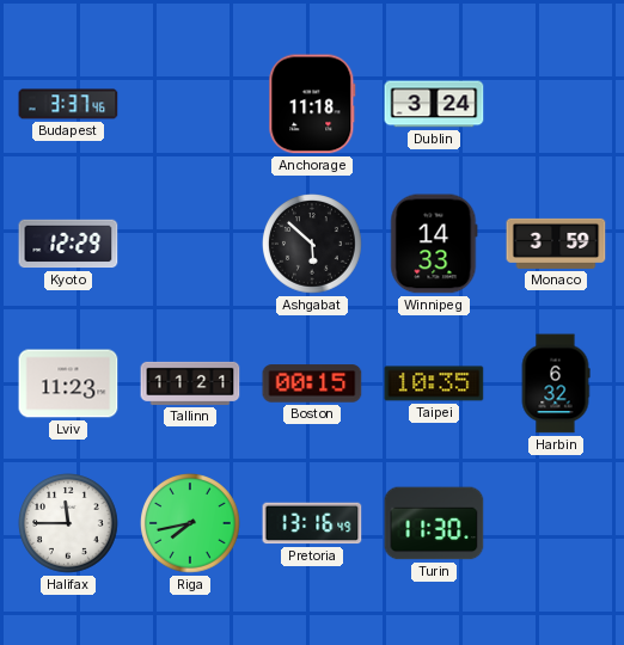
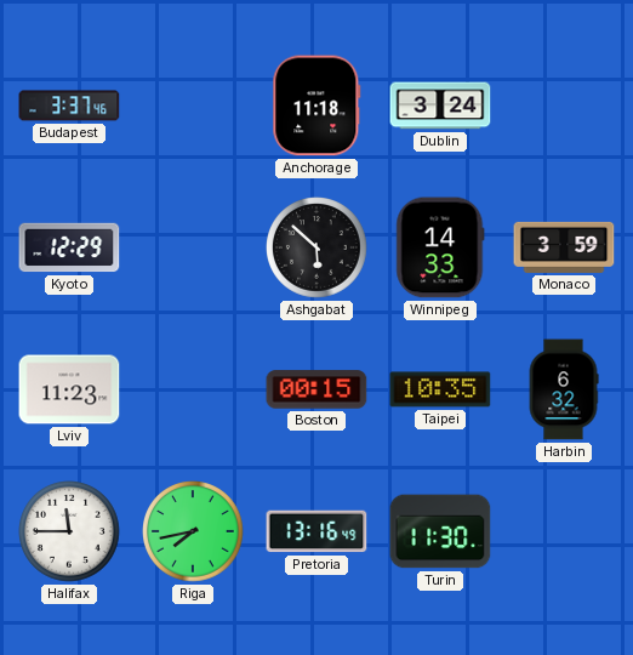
Tallinn: 11:21 -> none (190, 383)
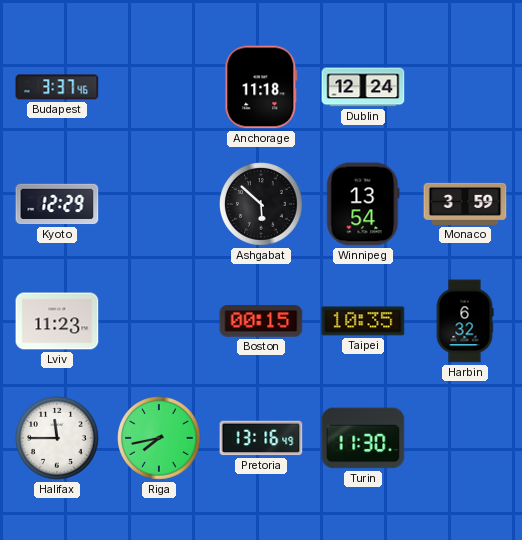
Dublin: 3:24 -> 12:24 (363, 87)
Winnipeg: 14:33 -> 13:54 (363, 204)
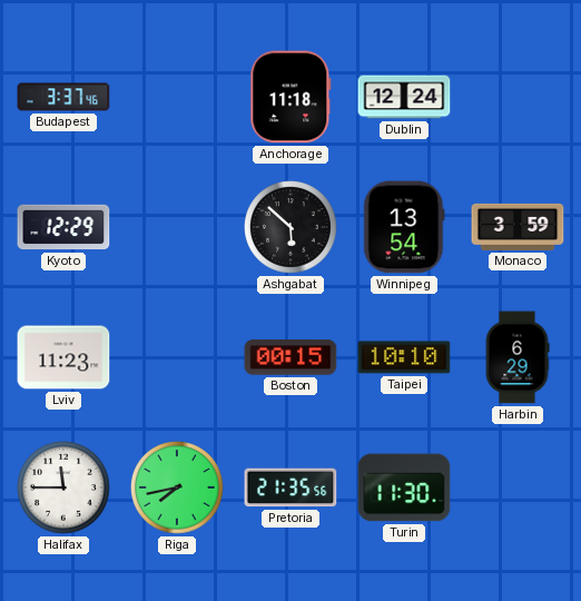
Taipei: 10:35 -> 10:10 (404, 357)
Harbin: 6:32 -> 6:29 (518, 357)
Pretoria: 13:16 -> 21:35 (290, 487)
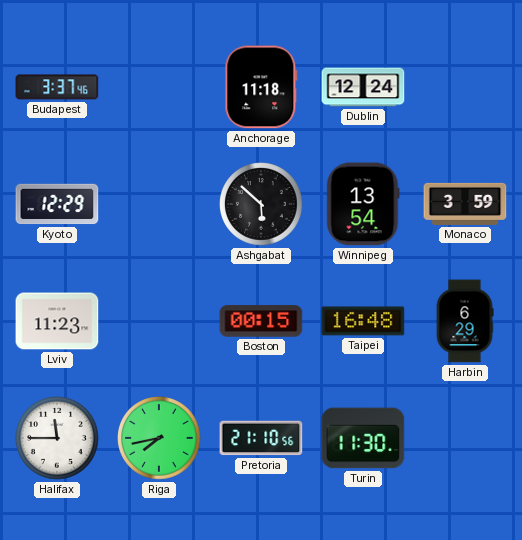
Taipei: 10:10 -> 16:48 (363, 321)
Pretoria: 21:35 -> 21:10 (261, 438)
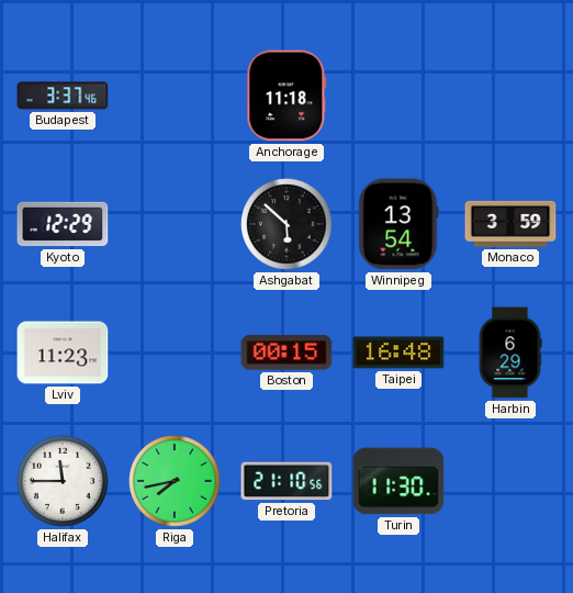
Dublin: 12:24 -> none (363, 87)
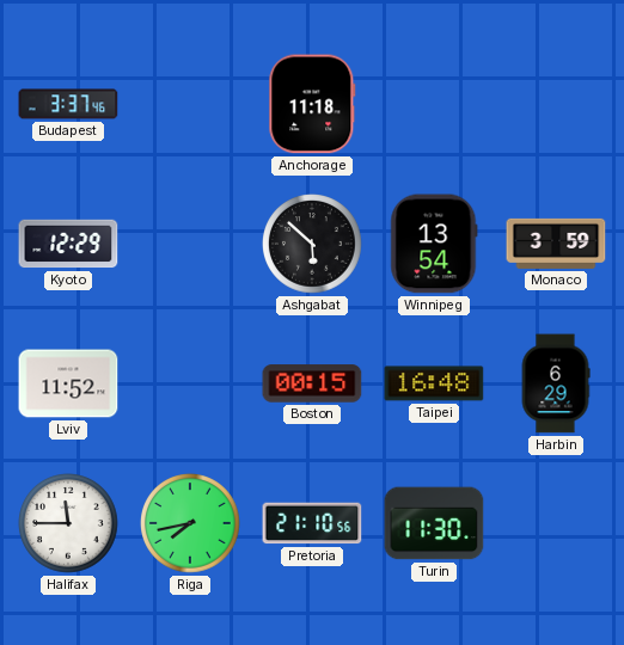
Lviv: 11:23 -> 11:52 (68, 383)
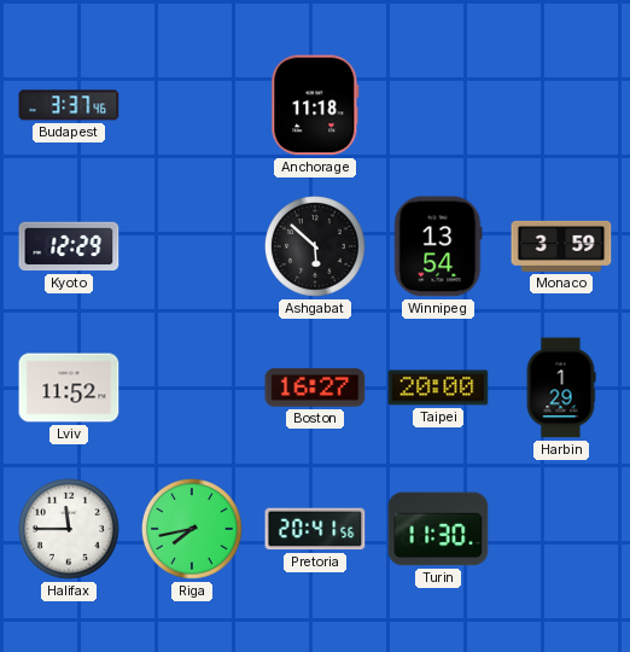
Boston: 00:15 -> 16:27 (315, 388)
Taipei: 16:48 -> 20:00 (438, 388)
Harbin: 6:29 -> 1:29 (561, 388)
Pretoria: 21:10 -> 20:41 (315, 529)
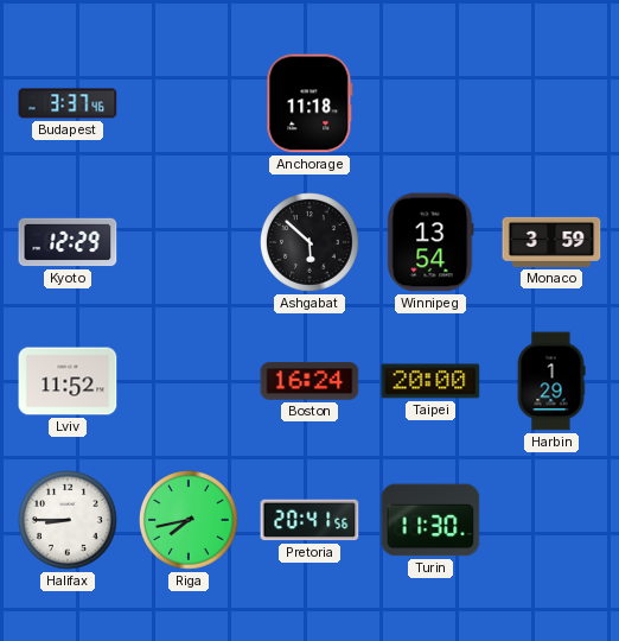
Boston: 16:27 -> 16:24 (309, 381)
Halifax: 11:45 -> 8:45 (69, 521)
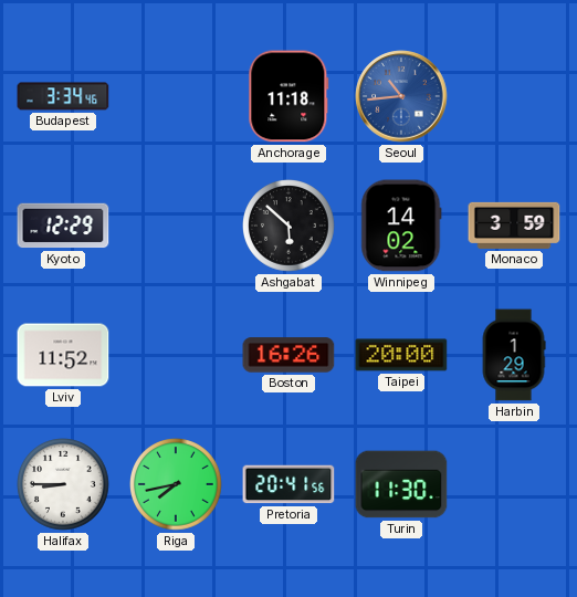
Budapest: 3:37 -> 3:34 (63, 96)
Seoul: none -> 10:44 (401, 96)
Winnipeg: 13:54 -> 14:02 (401, 226)
Boston: 16:24 -> 16:26 (288, 355)
